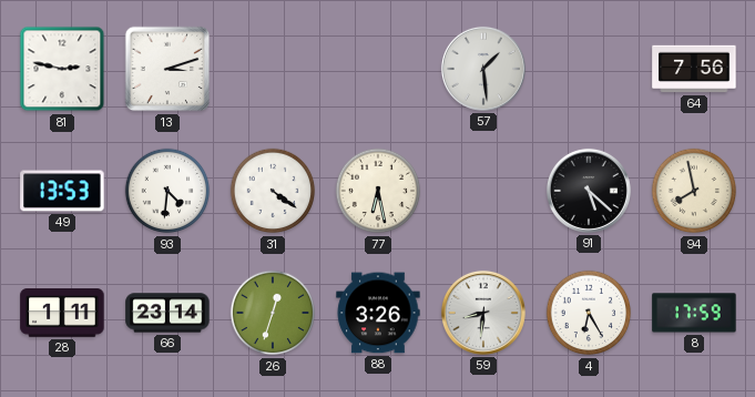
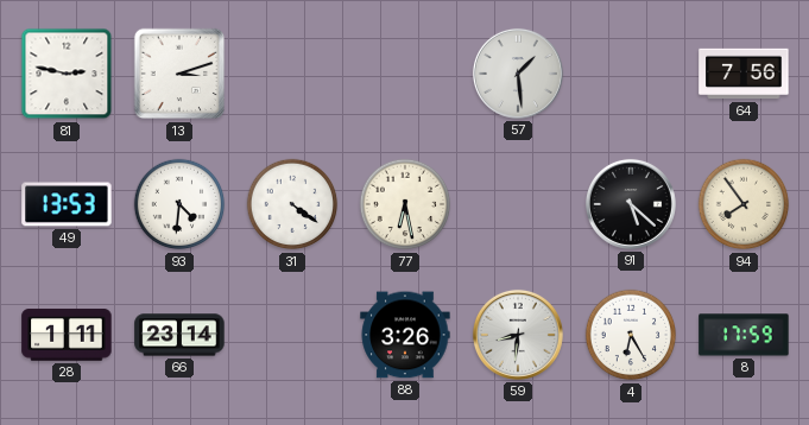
94: 7:58 -> 7:54 (744, 204)
26: 12:33 -> none (273, 313)
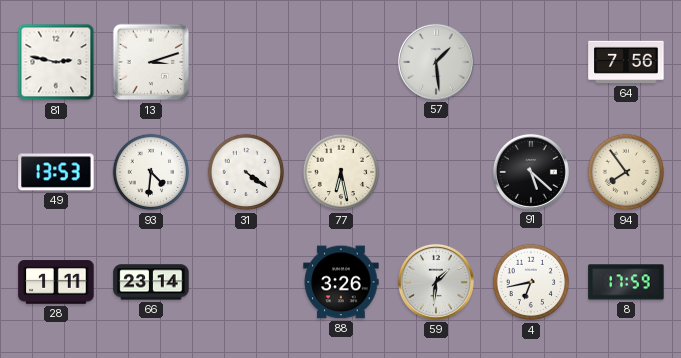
59: 8:31 -> 1:31 (436, 282)
4: 6:25 -> 6:43 (531, 282)
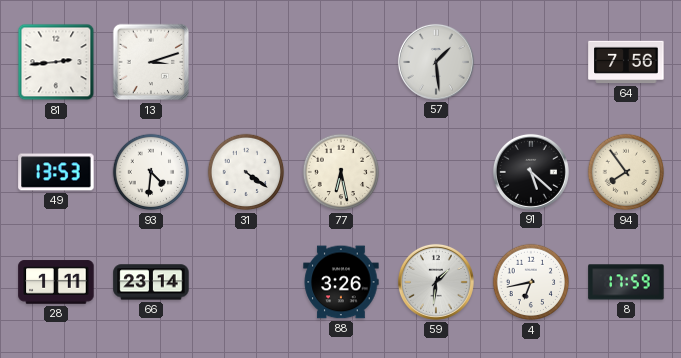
81: 2:47 -> 2:44 (56, 62)
